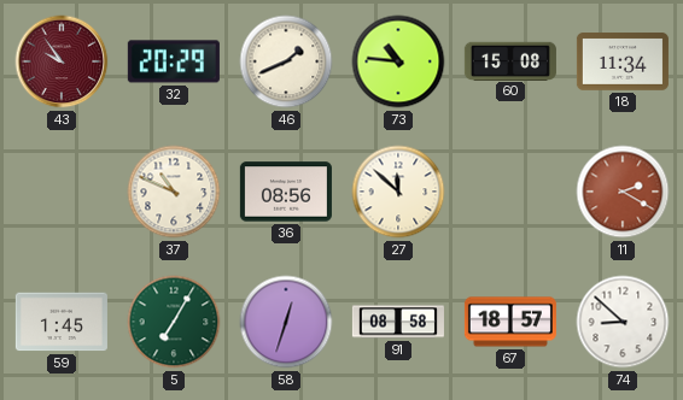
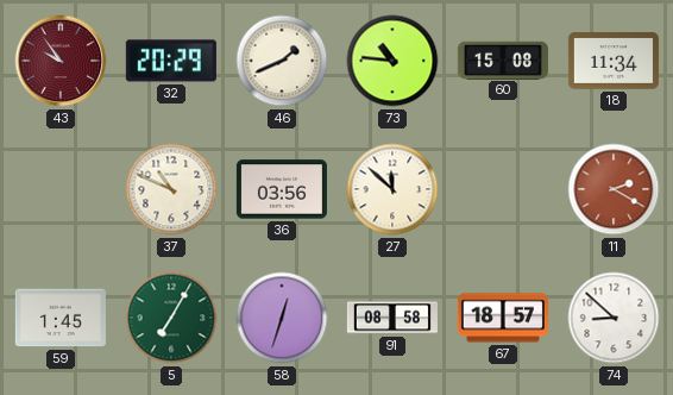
36: 08:56 -> 03:56 (282, 189)
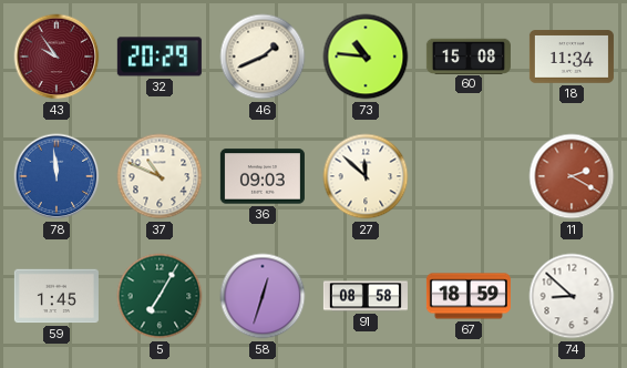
78: none -> 11:59 (56, 176)
36: 03:56 -> 09:03 (263, 176)
67: 18:57 -> 18:59 (469, 296)
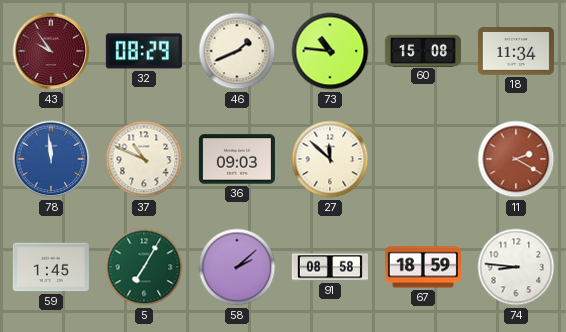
32: 20:29 -> 08:29 (144, 51)
58: 12:33 -> 2:08 (237, 267)
74: 8:52 -> 8:46 (516, 267)
